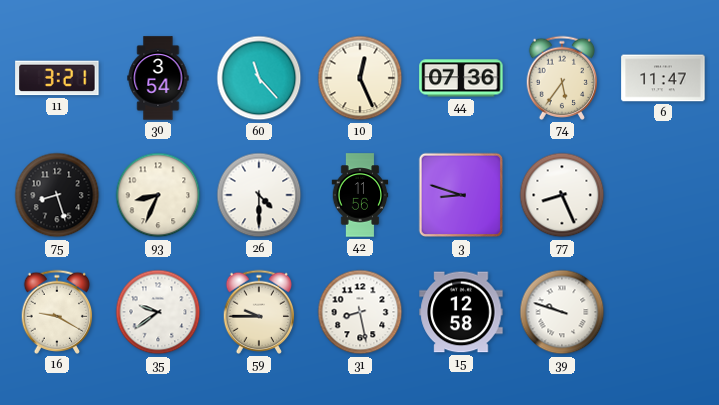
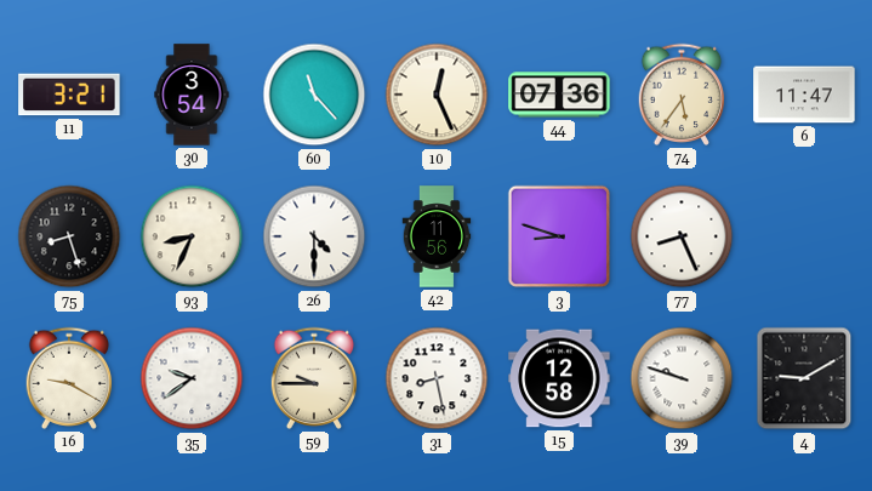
4: none -> 9:10 (804, 378)
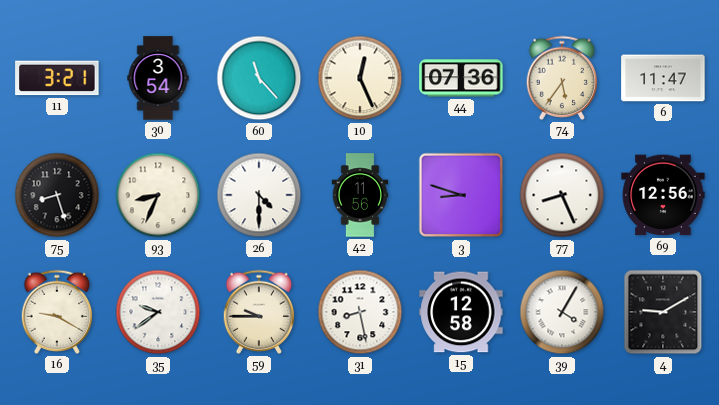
69: none -> 12:56 (663, 195)
39: 9:48 -> 4:05 (562, 312)
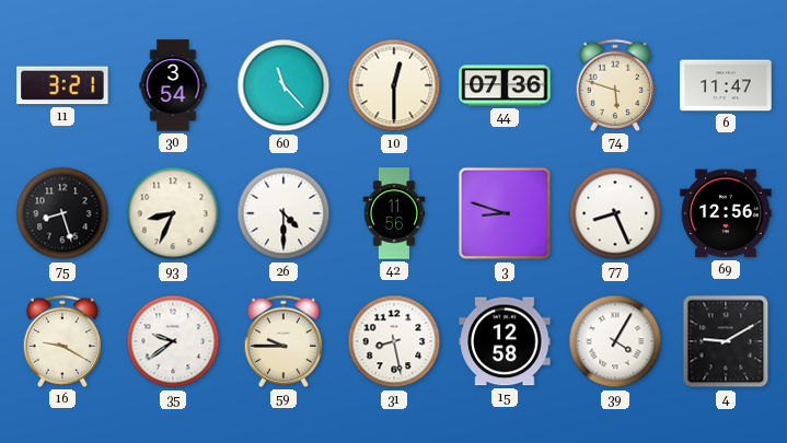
10: 12:26 -> 12:30 (394, 85)
74: 5:36 -> 5:48 (615, 85)
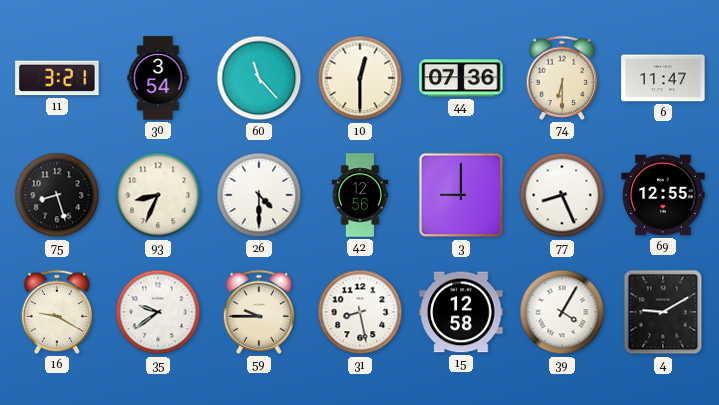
74: 5:48 -> 6:30 (562, 78)
42: 11:56 -> 12:56 (360, 195)
3: 8:48 -> 9:00 (461, 195)
69: 12:56 -> 12:55 (663, 195)
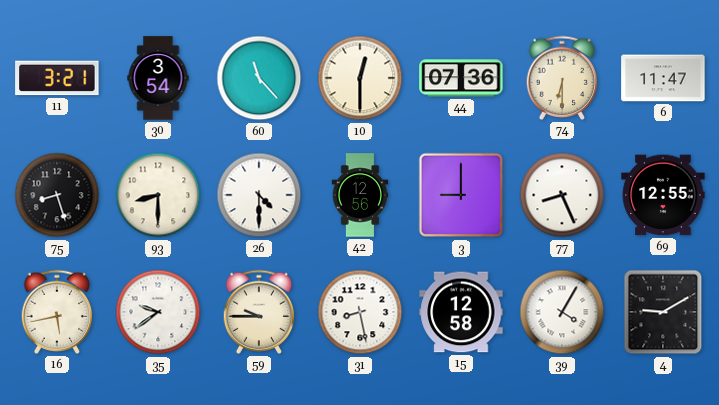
93: 8:34 -> 8:30 (158, 195)
16: 9:20 -> 5:43 (57, 312)
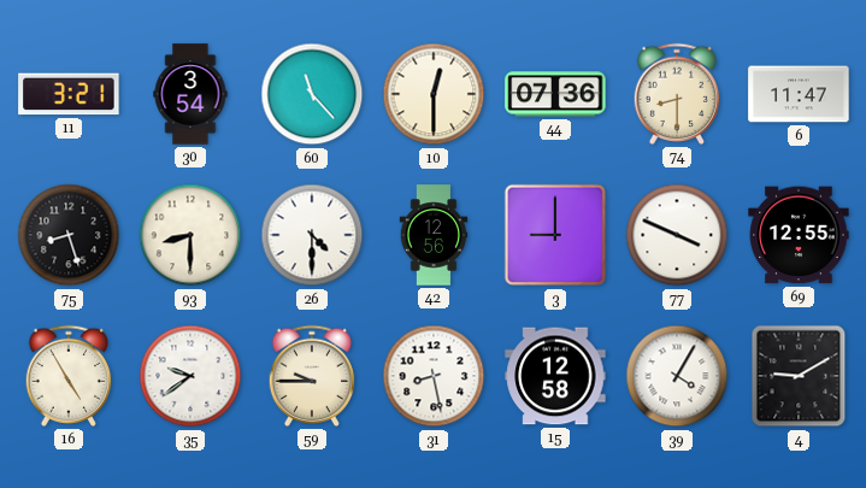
74: 6:30 -> 8:30 (677, 94)
77: 8:26 -> 3:49 (677, 235)
16: 5:43 -> 4:55 (69, 376)
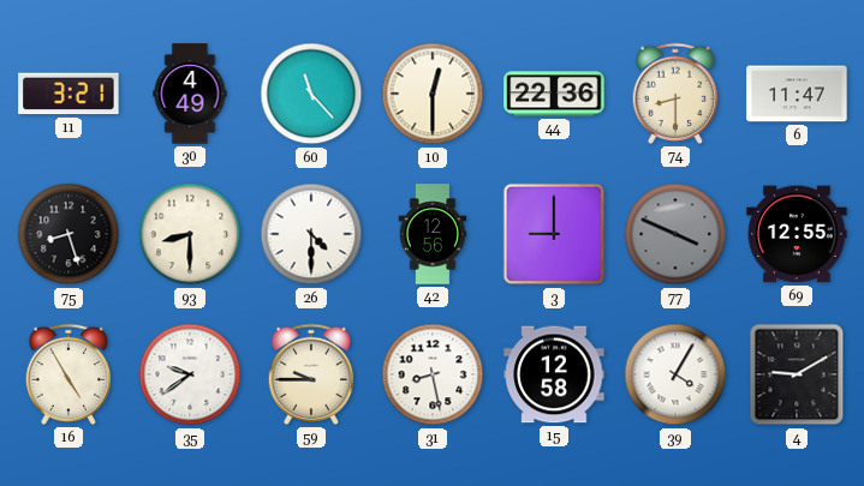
30: 3:54 -> 4:49 (190, 94)
44: 07:36 -> 22:36 (554, 94)
77 dial: white -> grey (675, 234)
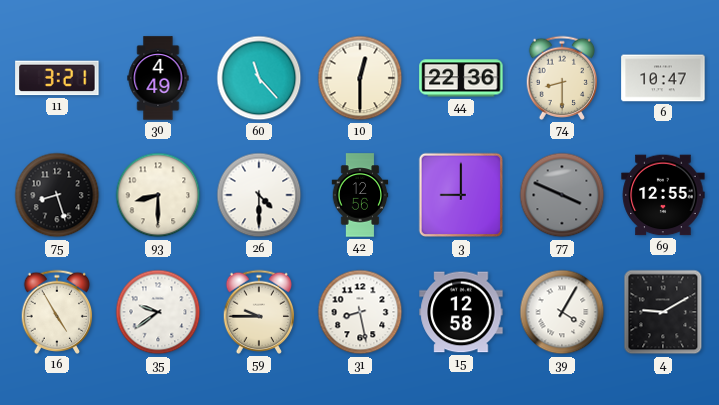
6: 11:47 -> 10:47 (663, 78)
